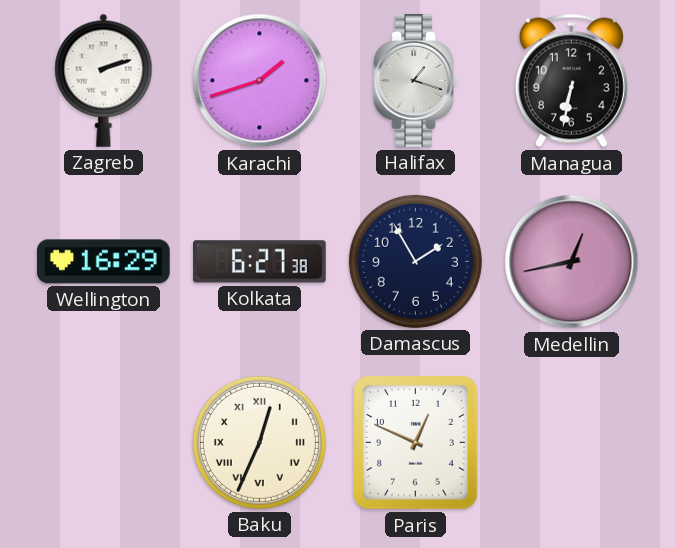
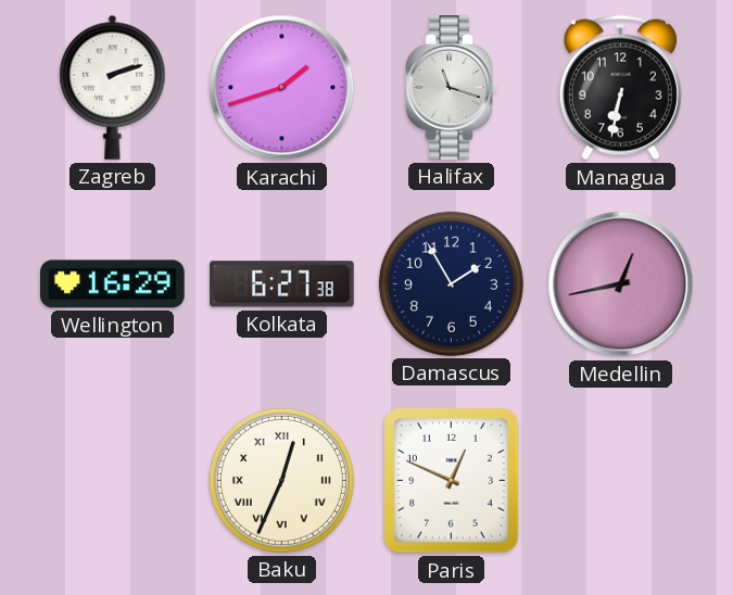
Halifax: 1:18 -> 11:18 (452, 88)
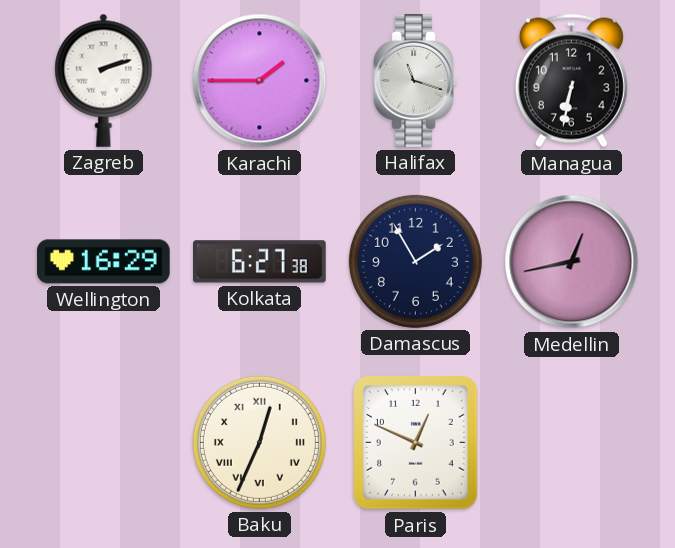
Karachi: 1:42 -> 1:45 (260, 81)
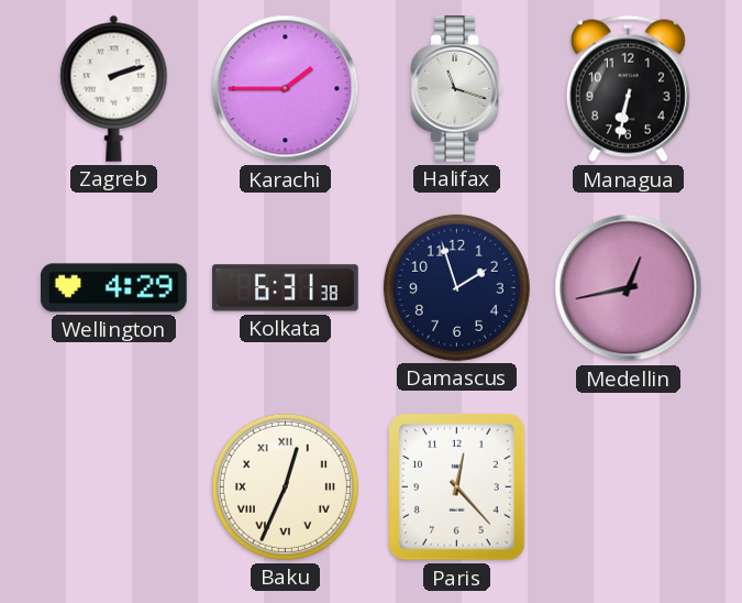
Wellington: 16:29 -> 4:29 (114, 288)
Kolkata: 6:27 -> 6:31 (286, 288)
Damascus: 1:55 -> 1:57 (456, 287)
Paris: 12:49 -> 12:23 (457, 487)
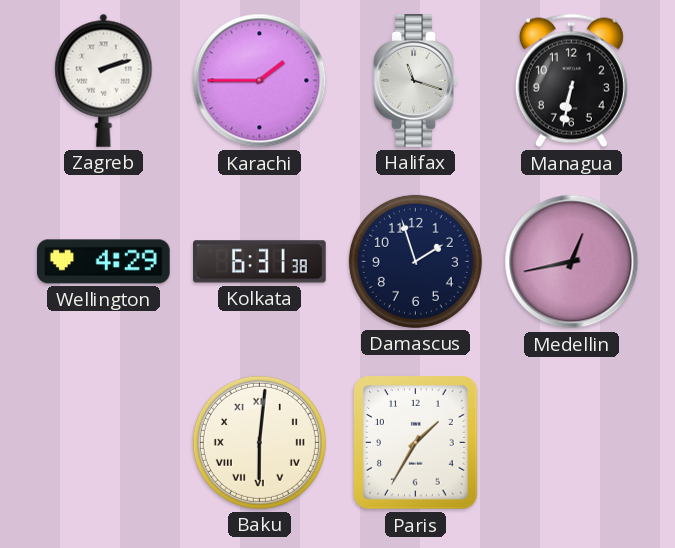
Baku: 12:34 -> 6:01 (259, 442)
Paris: 12:23 -> 1:35 (416, 443)
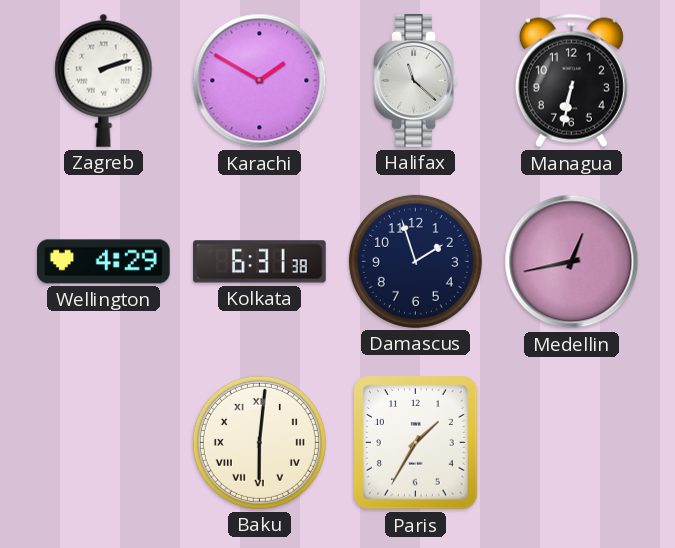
Karachi: 1:45 -> 1:50 (260, 81)
Halifax: 11:18 -> 11:22 (416, 81)
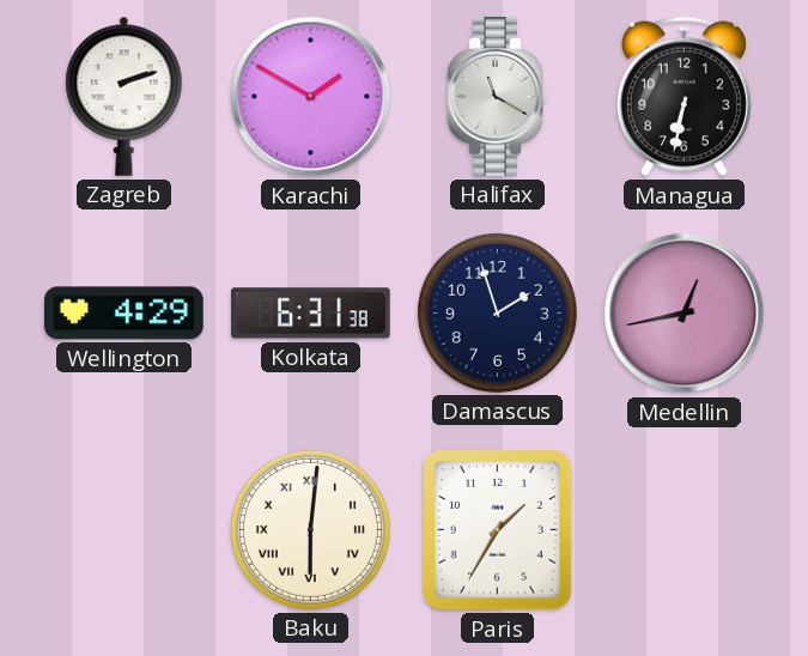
Halifax: 11:22 -> 11:20 (498, 97)
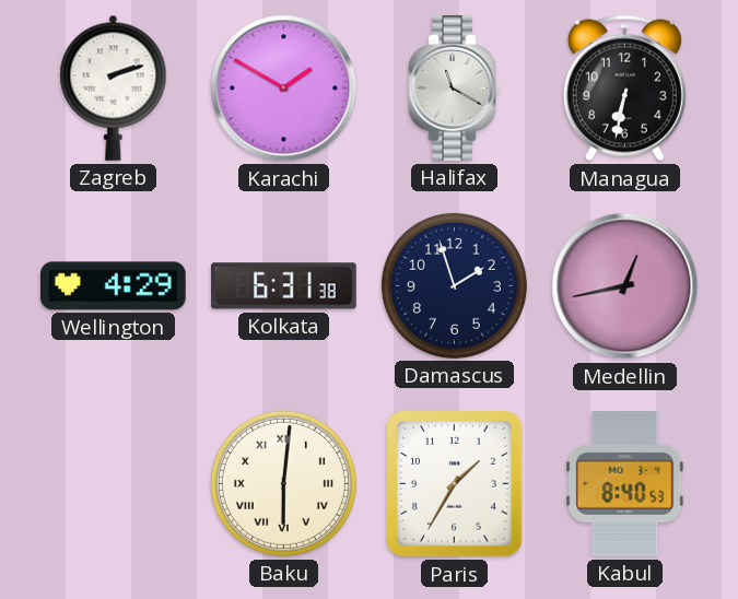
Kabul: none -> 8:40 (625, 484)
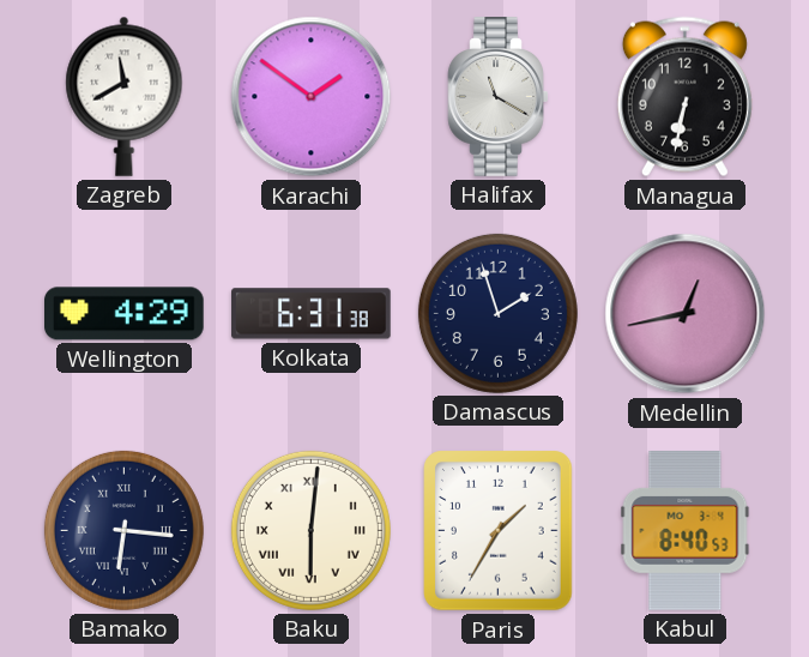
Zagreb: 2:12 -> 11:40 (125, 96)
Karachi: 1:50 -> 1:51 (312, 97)
Bamako: none -> 6:16 (123, 530)
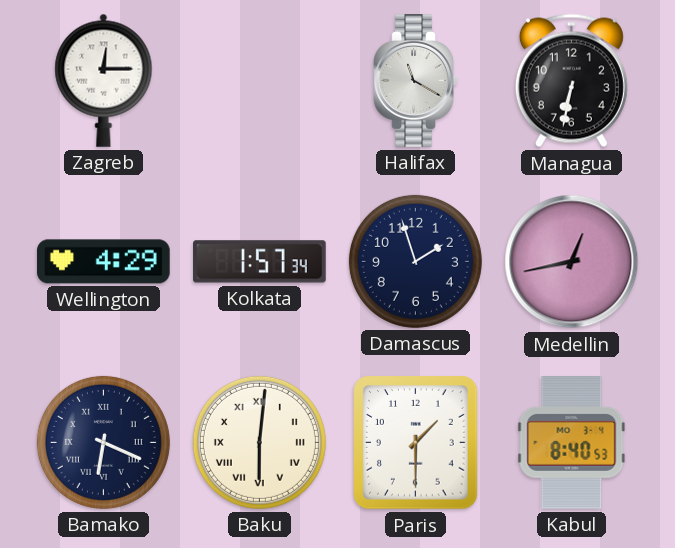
Zagreb: 11:40 -> 12:15 (104, 80)
Karachi: 1:51 -> none (312, 97)
Kolkata: 6:31 -> 1:57 (260, 262)
Bamako: 6:16 -> 6:19 (103, 442)
Paris: 1:35 -> 1:30 (416, 443)
